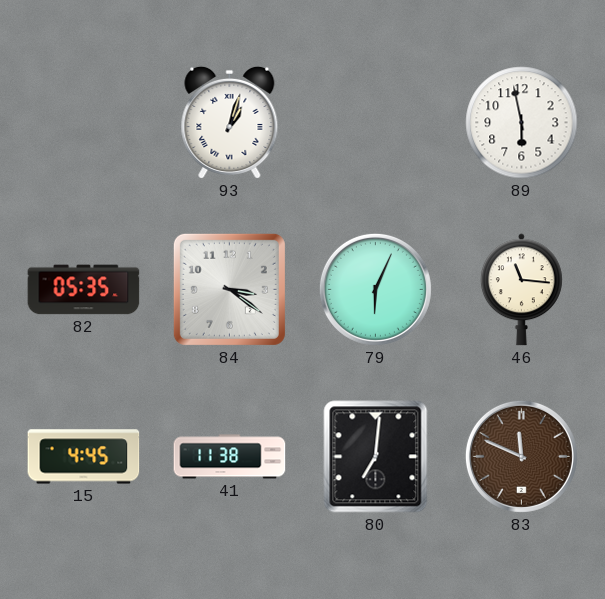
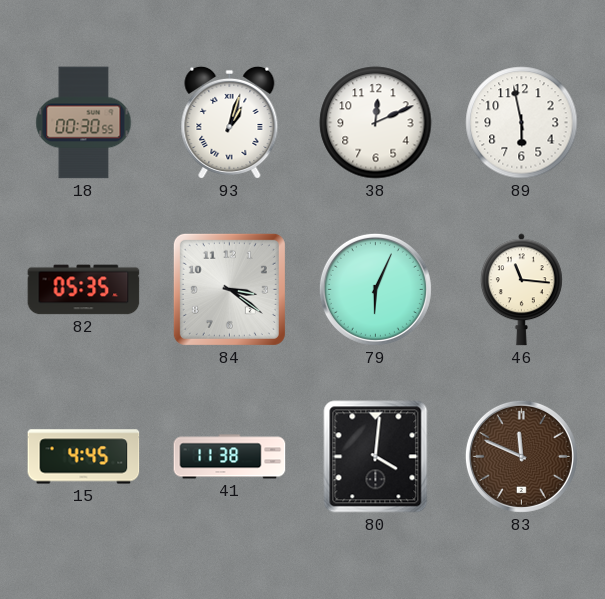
18: none -> 00:30 (84, 123)
38: none -> 12:11 (376, 123)
80: 7:01 -> 4:01 (376, 457)
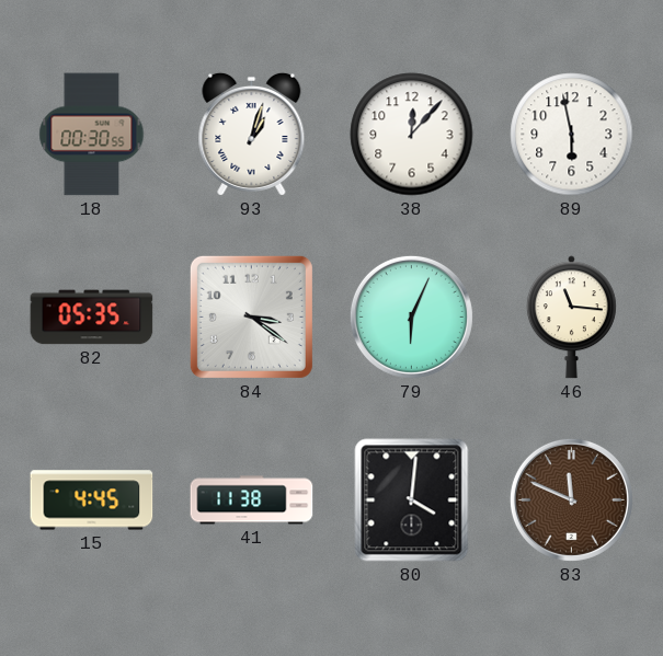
38: 12:11 -> 12:07 (412, 135)
